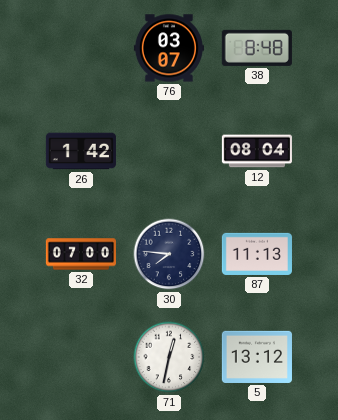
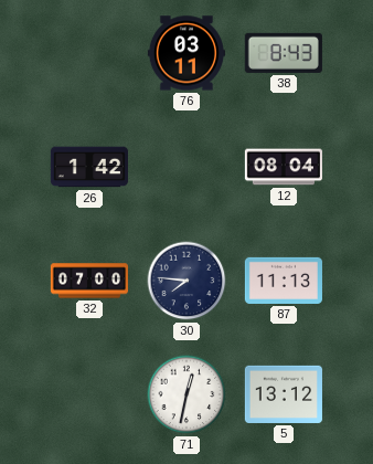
76: 03:07 -> 03:11 (186, 53)
38: 8:48 -> 8:43 (284, 53)
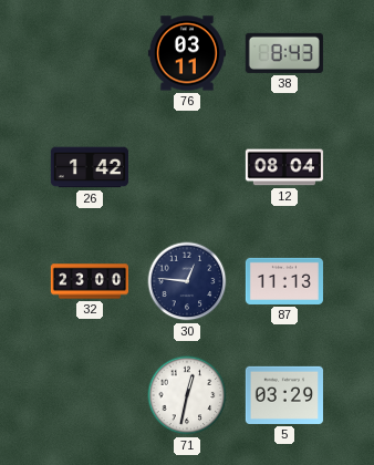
32: 07:00 -> 23:00 (89, 281)
30: 7:46 -> 12:46 (187, 281)
5: 13:12 -> 03:29 (284, 395)
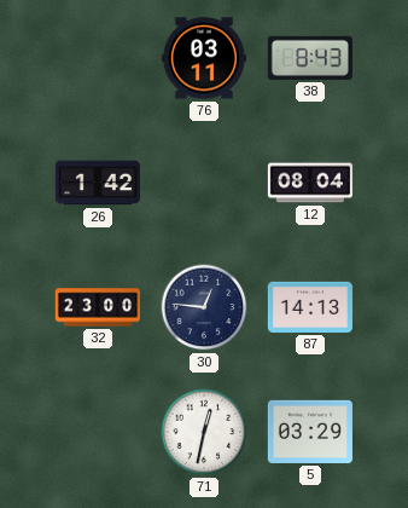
87: 11:13 -> 14:13 (310, 307)
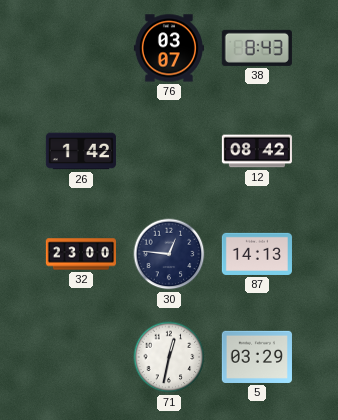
76: 03:11 -> 03:07 (169, 48)
12: 08:04 -> 08:42 (257, 151)
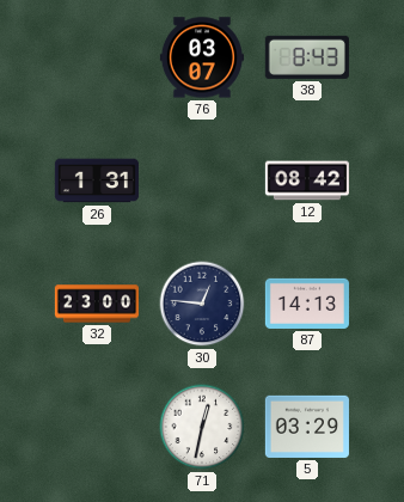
26: 1:42 -> 1:31 (97, 180)
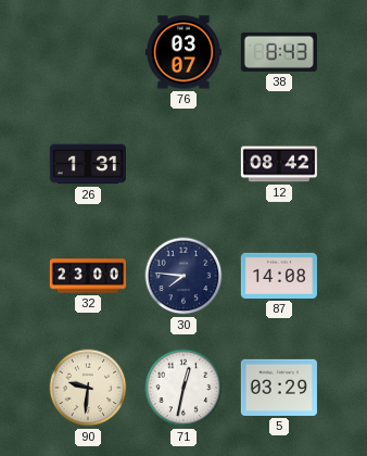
30: 12:46 -> 7:46 (184, 276)
87: 14:13 -> 14:08 (279, 276)
90: none -> 9:31 (88, 388)
